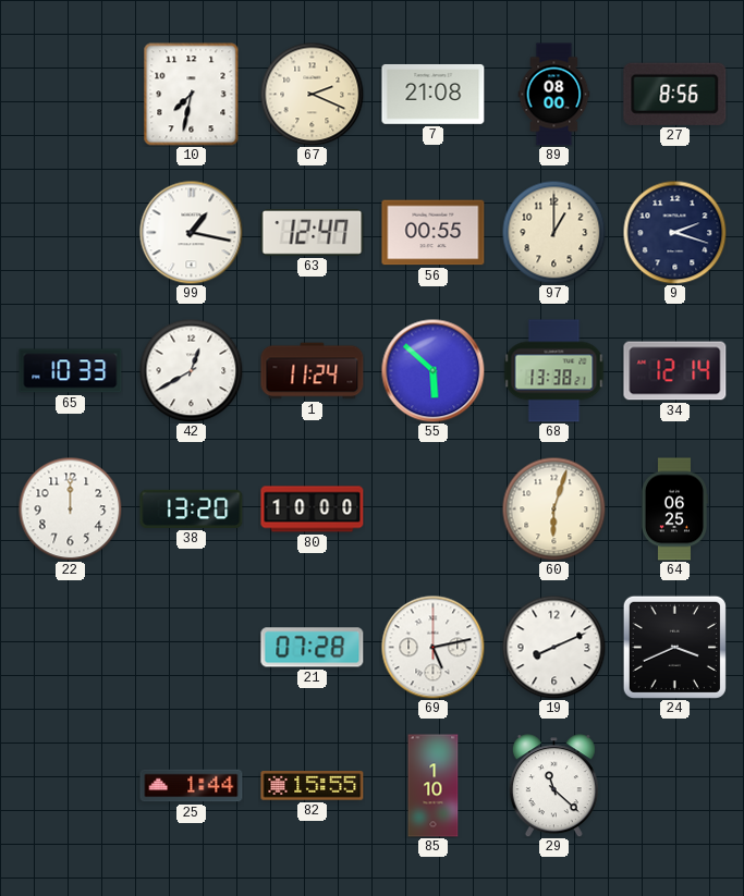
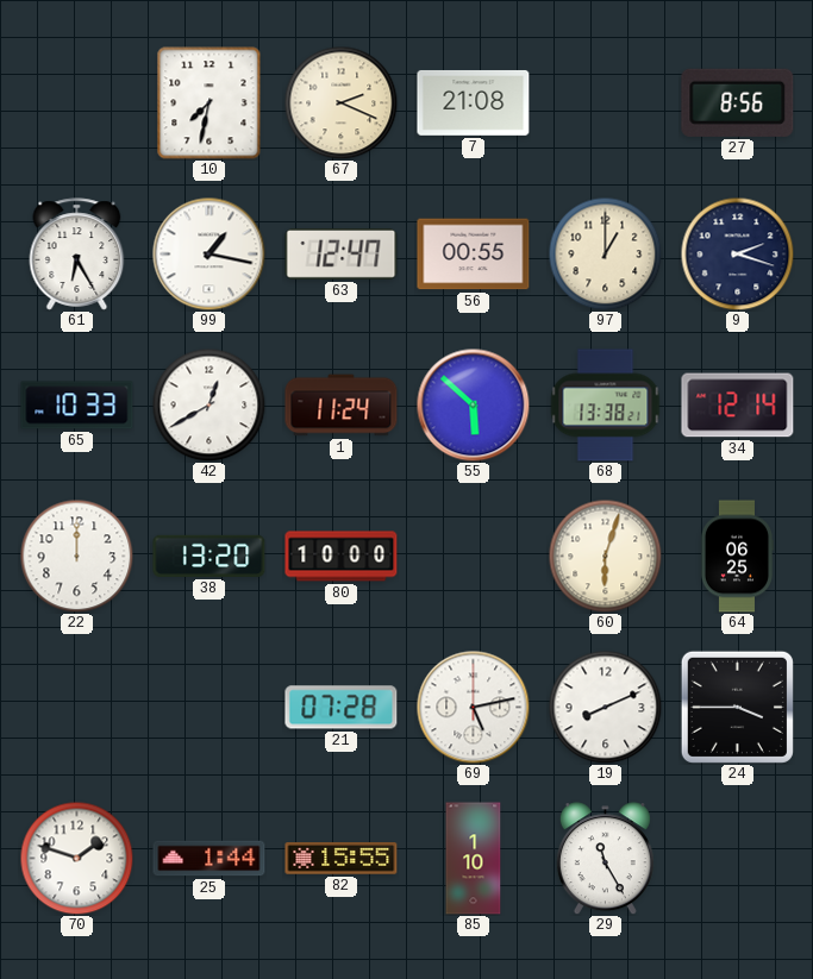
89: 08:00 -> none (554, 95)
61: none -> 6:25 (77, 255)
24: 3:41 -> 3:45 (737, 707)
70: none -> 1:48 (76, 858)
29: 11:22 -> 11:25 (605, 859)
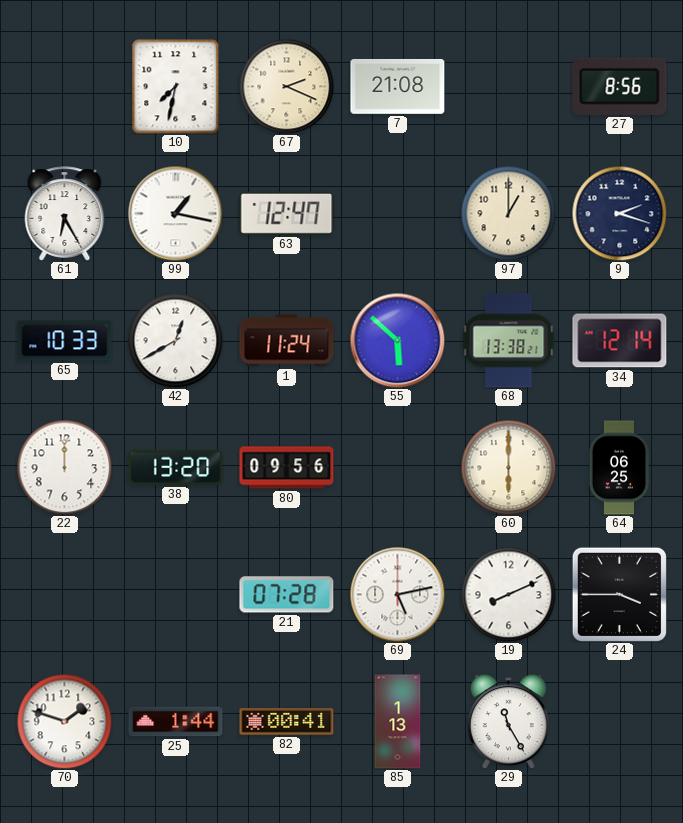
56: 00:55 -> none (474, 255)
80: 10:00 -> 09:56 (287, 468)
60: 6:03 -> 6:00 (508, 467)
82: 15:55 -> 00:41 (287, 722)
85: 1:10 -> 1:13 (398, 722)
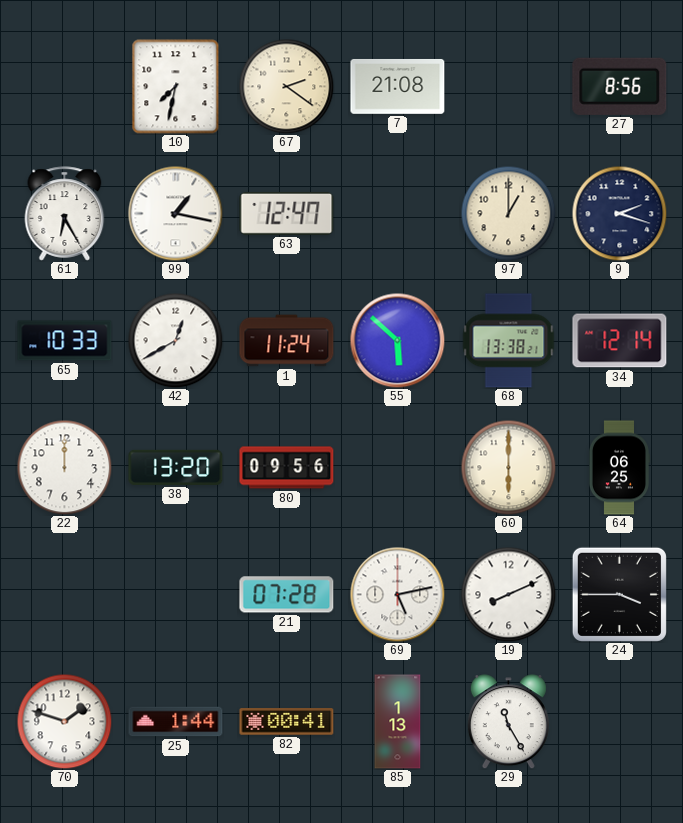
67: 2:19 -> 2:21 (286, 86)
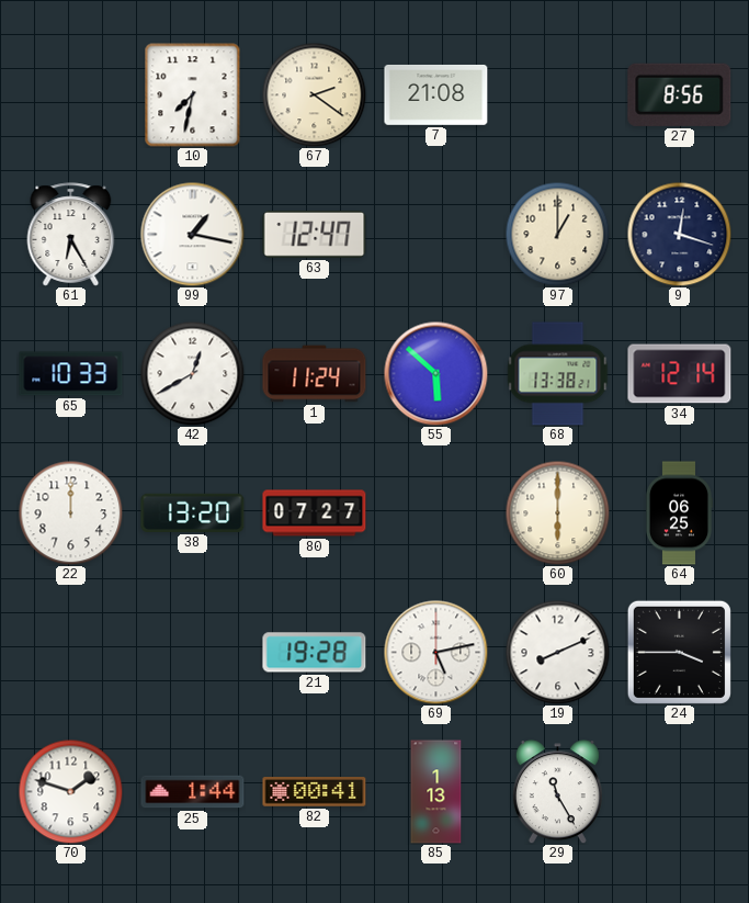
9: 2:18 -> 12:18 (679, 234)
80: 09:56 -> 07:27 (315, 513)
21: 07:28 -> 19:28 (315, 653)
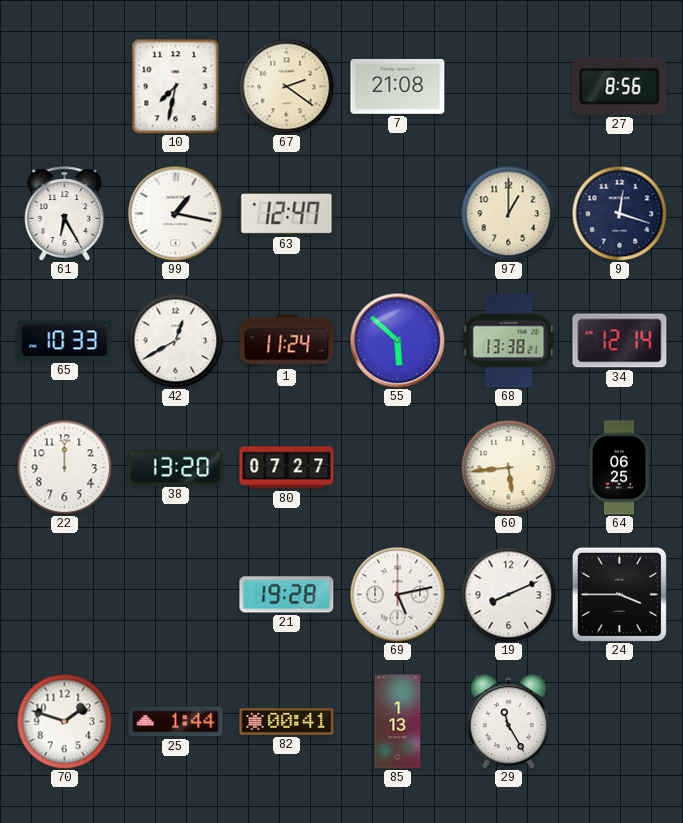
60: 6:00 -> 5:44 (508, 467)
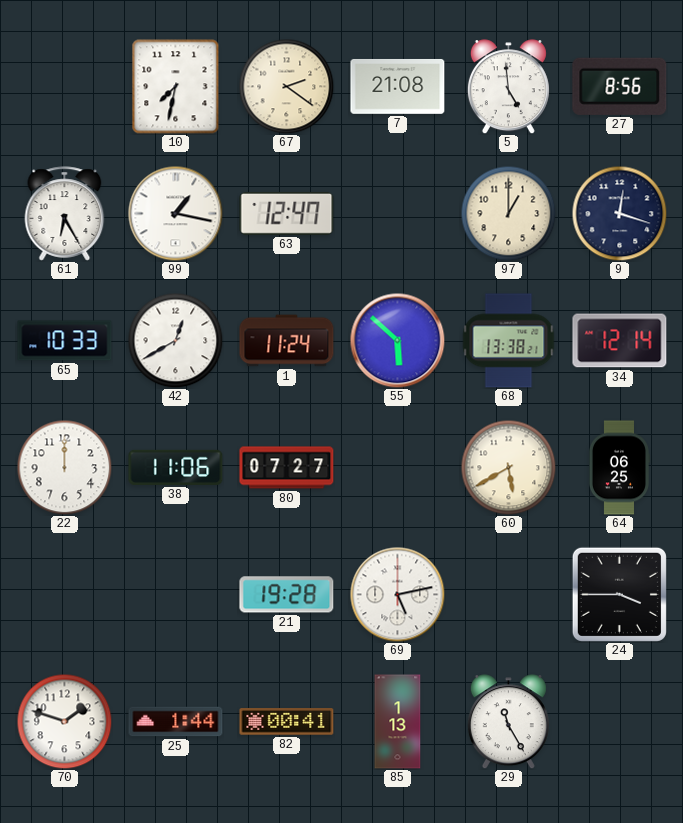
5: none -> 4:59 (508, 87)
38: 13:20 -> 11:06 (176, 467)
60: 5:44 -> 5:40 (508, 467)
19: 8:11 -> none (508, 594)
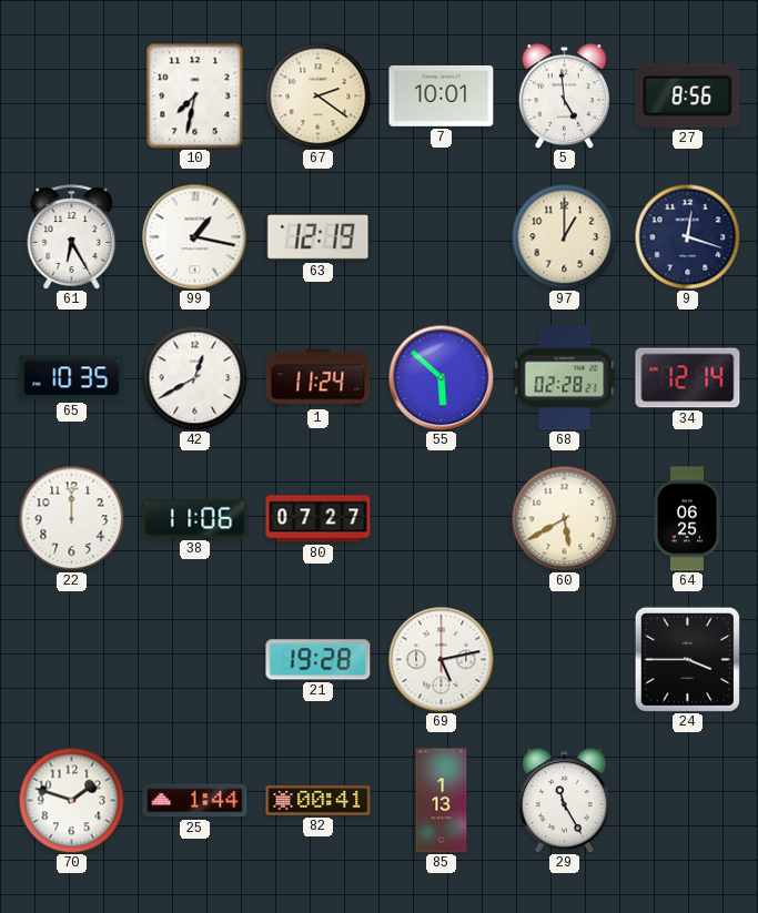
7: 21:08 -> 10:01 (442, 97)
63: 12:47 -> 12:19 (319, 236)
65: 10:33 -> 10:35 (72, 378)
68: 13:38 -> 02:28 (565, 378)
